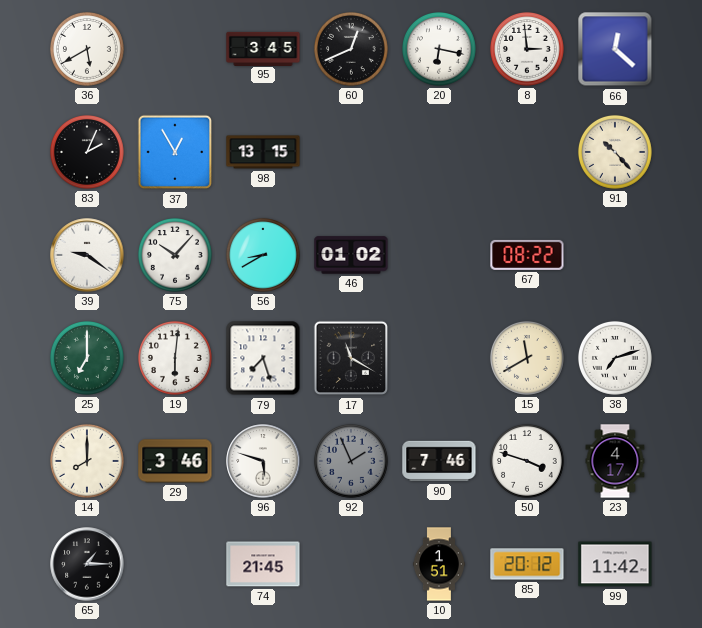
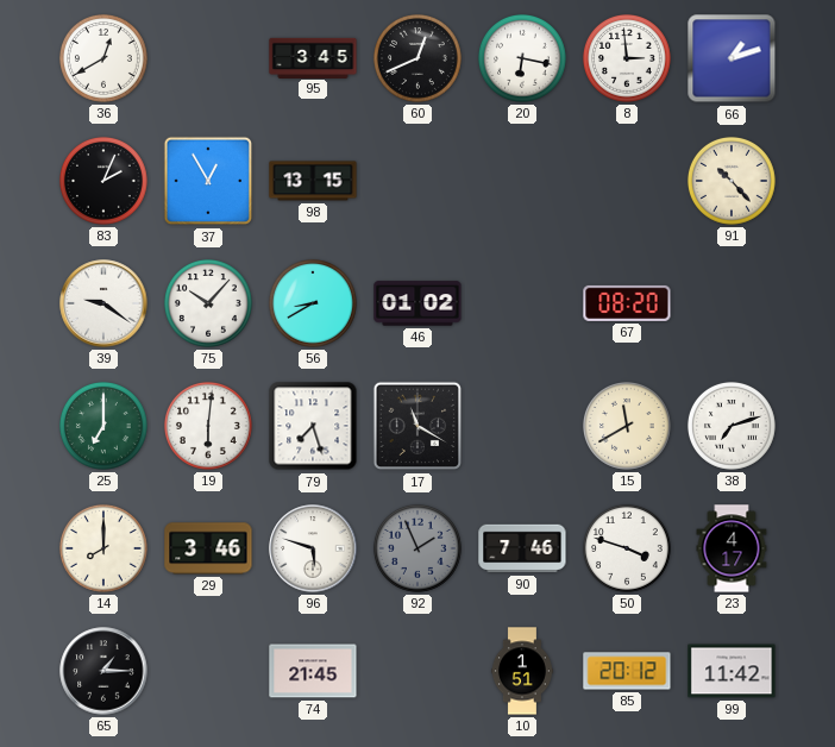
36: 5:40 -> 12:40 (103, 58)
66: 12:22 -> 1:12 (732, 58)
67: 08:22 -> 08:20 (627, 303)
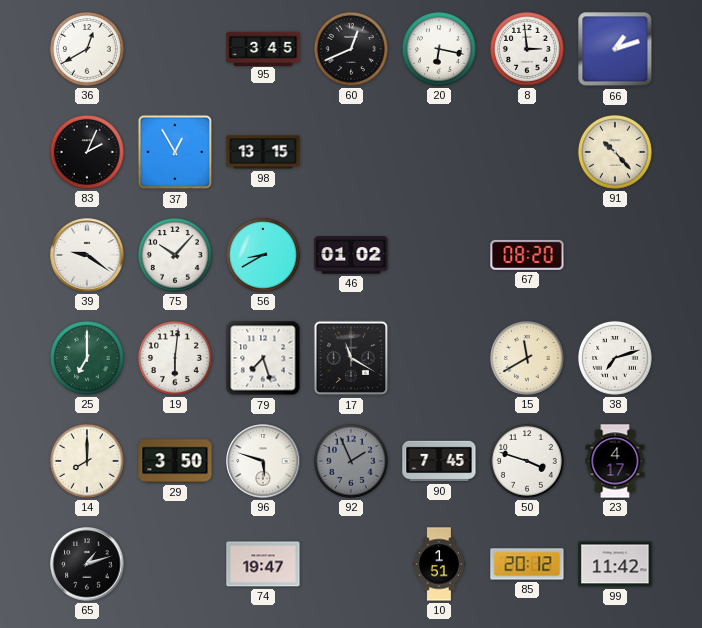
29: 3:46 -> 3:50 (175, 461)
90: 7:46 -> 7:45 (439, 461)
65: 1:15 -> 1:12 (87, 564)
74: 21:45 -> 19:47 (263, 564)
